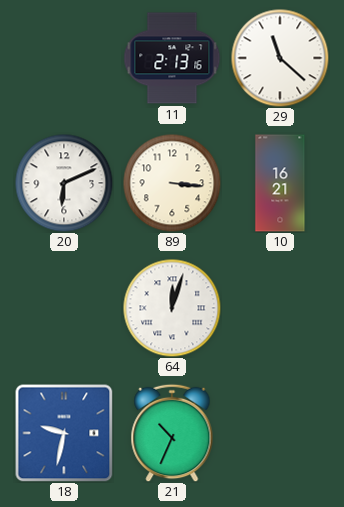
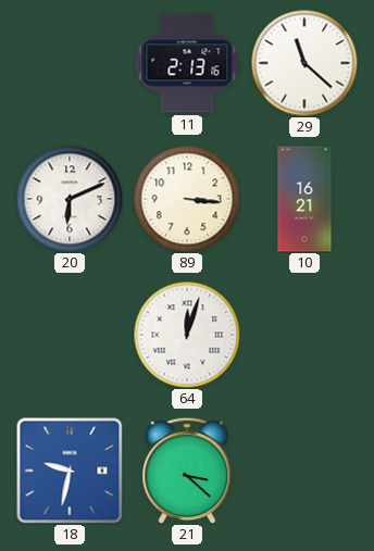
21: 10:34 -> 3:22 (187, 471)
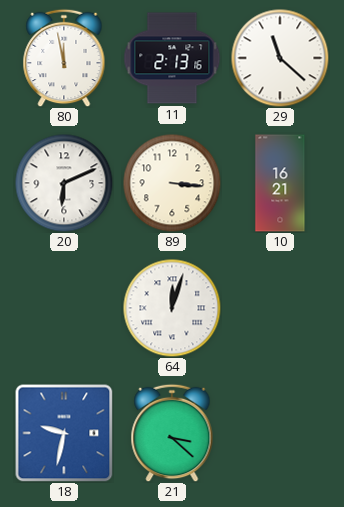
80: none -> 11:58 (64, 58)
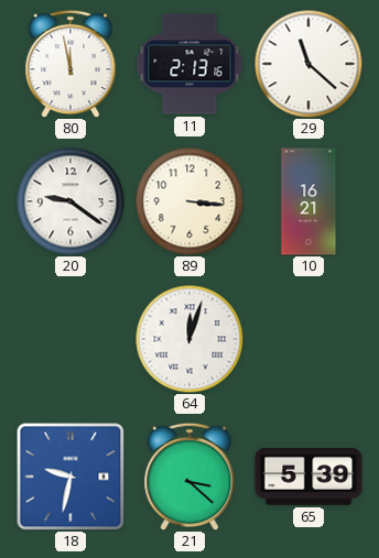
20: 6:11 -> 9:21 (71, 201)
65: none -> 5:39 (308, 478)
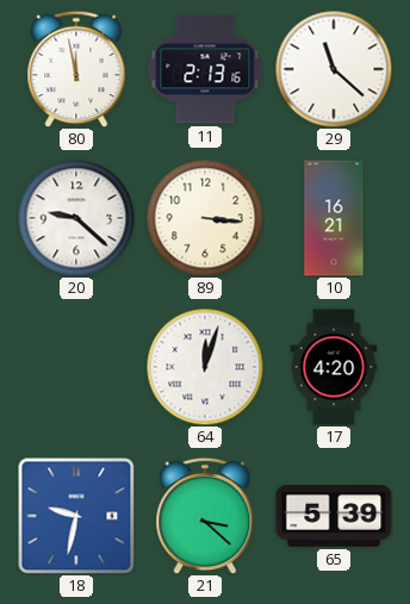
20: 9:21 -> 9:22 (76, 218)
17: none -> 4:20 (334, 367)
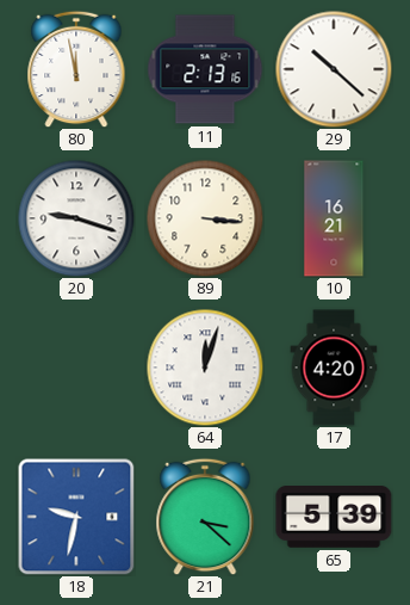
29: 11:22 -> 10:22 (334, 69)
20: 9:22 -> 9:18 (76, 218)
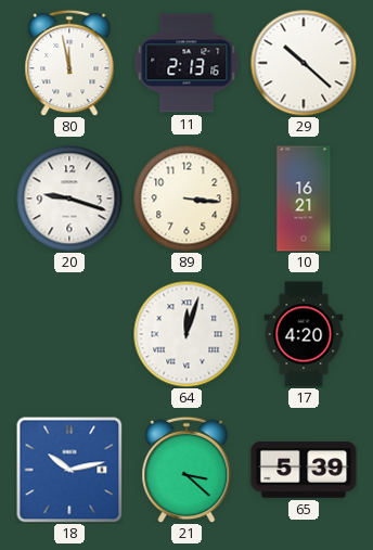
18: 9:32 -> 10:13 (69, 470)
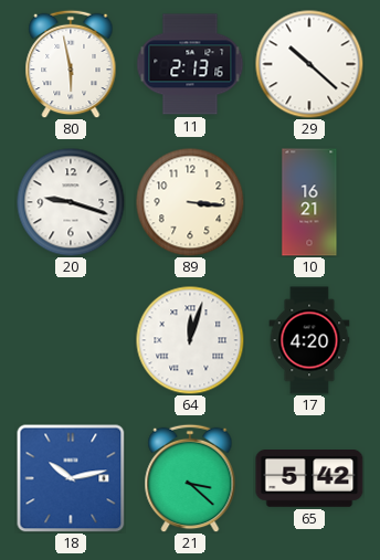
80: 11:58 -> 5:58 (71, 64)
65: 5:39 -> 5:42 (309, 479)
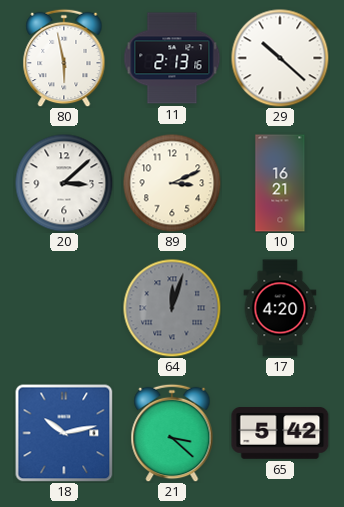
20: 9:18 -> 3:08 (64, 183)
89: 3:16 -> 3:11 (172, 183)
64 dial: white -> grey (172, 308)
